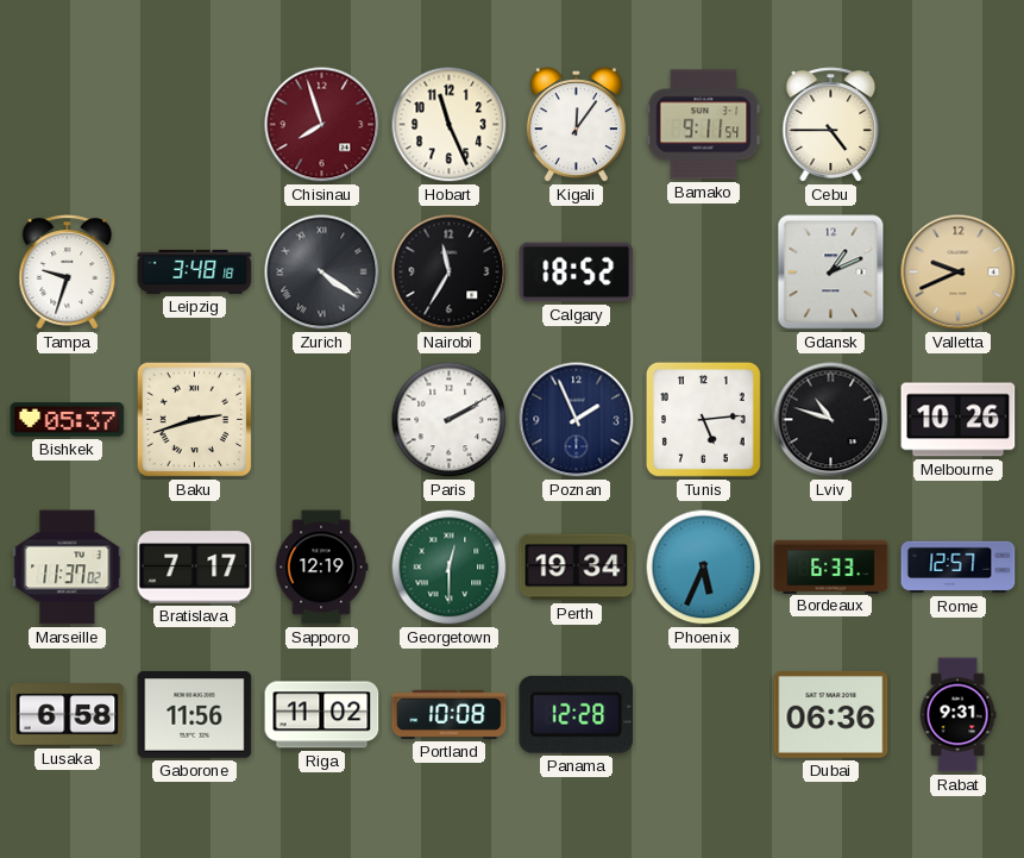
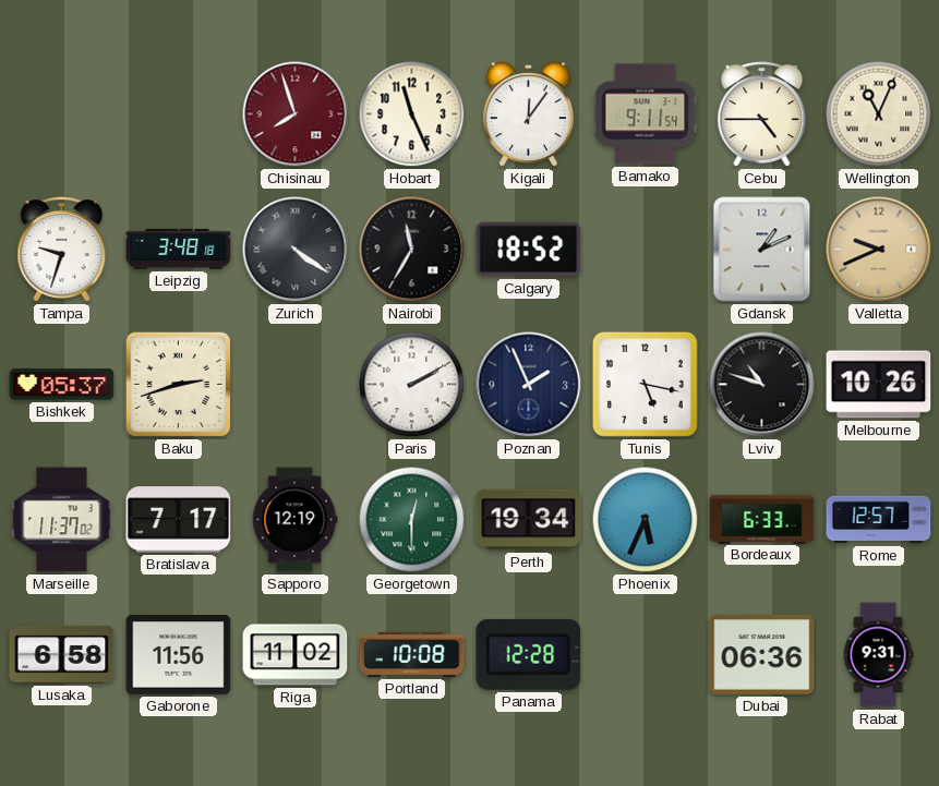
Wellington: none -> 11:04 (879, 114)
Tunis: 5:14 -> 5:17 (645, 384)
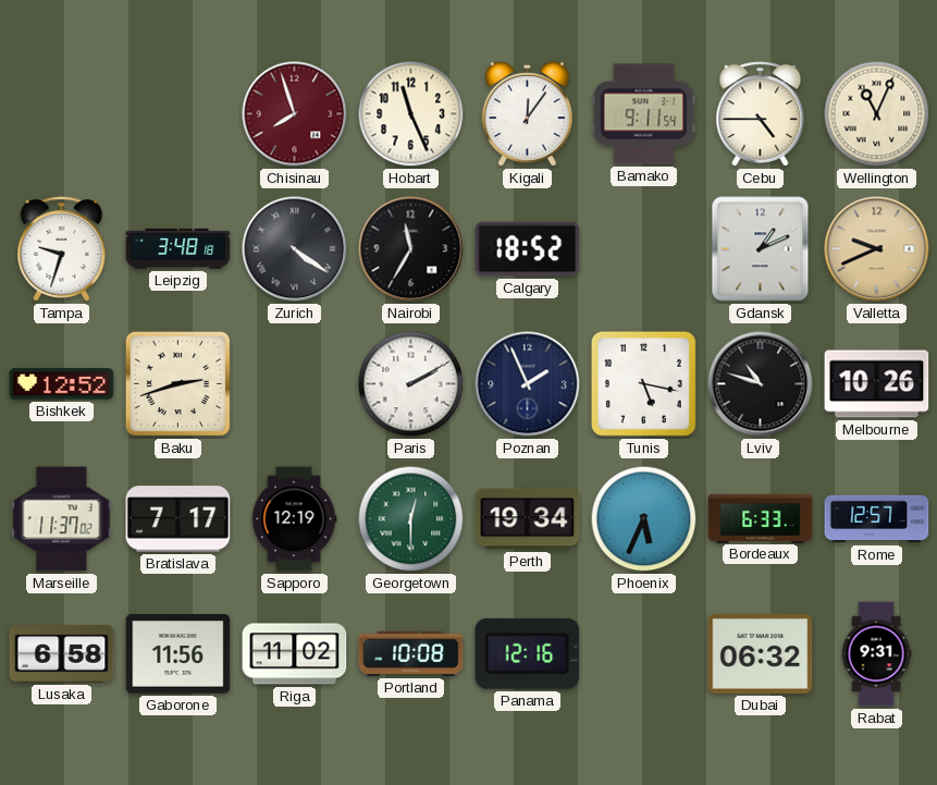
Bishkek: 05:37 -> 12:52 (62, 384)
Panama: 12:28 -> 12:16 (528, 653)
Dubai: 06:36 -> 06:32 (761, 653)
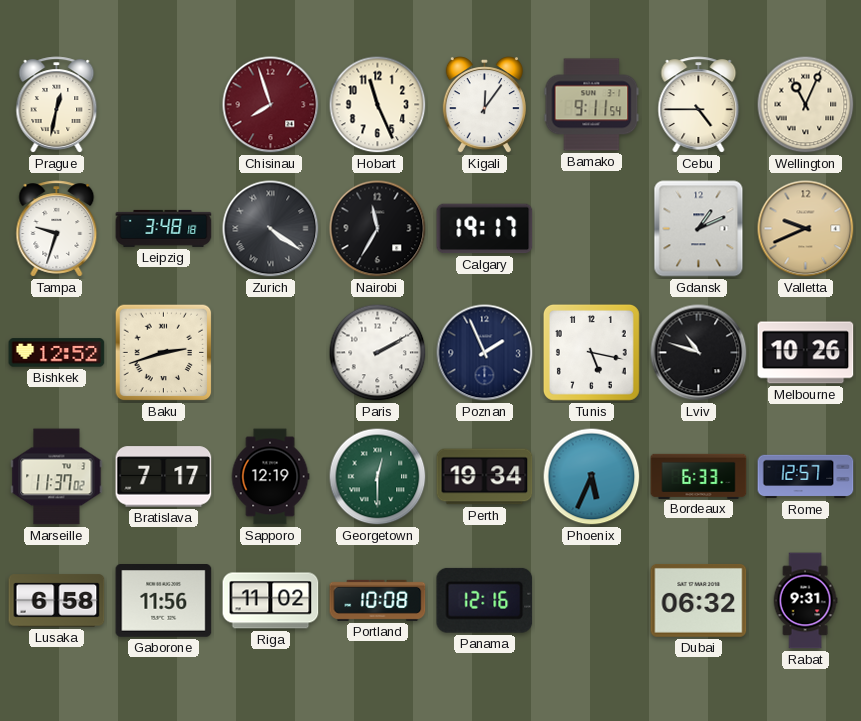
Prague: none -> 12:32 (57, 105)
Calgary: 18:52 -> 19:17 (485, 229)
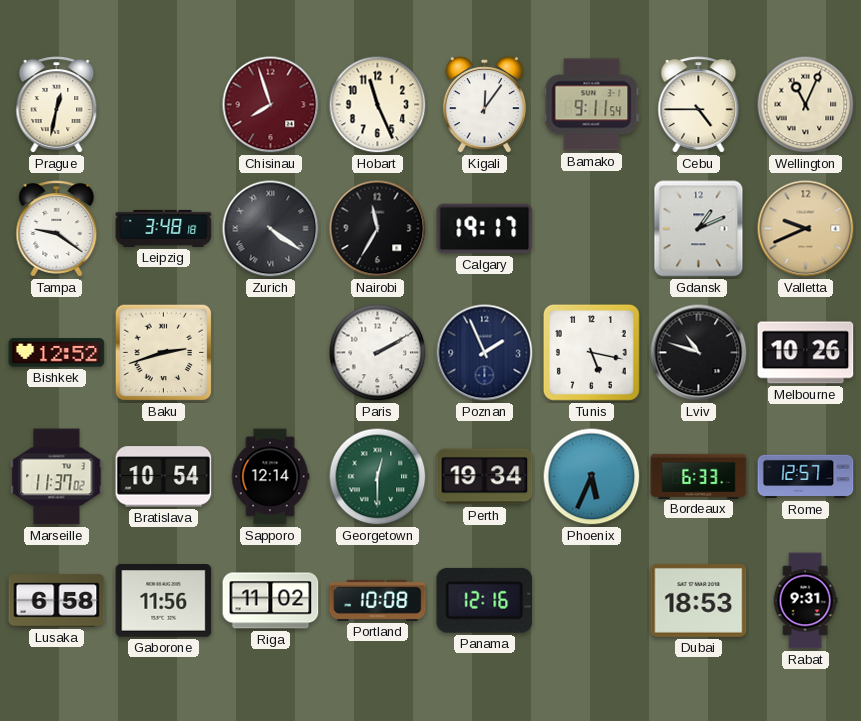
Tampa: 9:33 -> 9:21 (57, 229)
Bratislava: 7:17 -> 10:54 (164, 477)
Sapporo: 12:19 -> 12:14 (270, 477)
Dubai: 06:32 -> 18:53 (699, 600)
